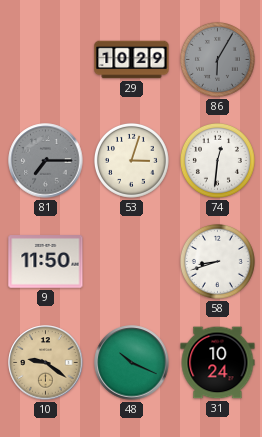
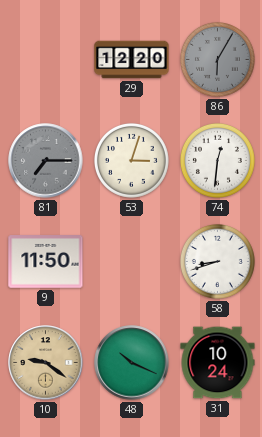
29: 10:29 -> 12:20 (132, 60)
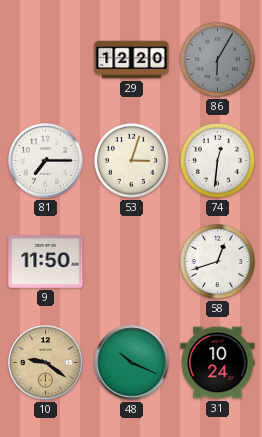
81 dial: grey -> white (46, 161)
58: 8:42 -> 12:42 (217, 261)
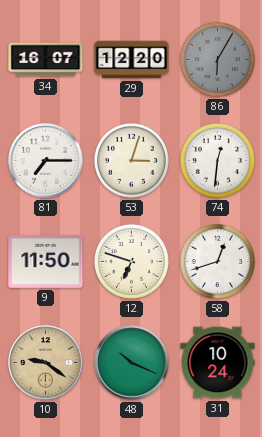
34: none -> 16:07 (46, 60)
12: none -> 6:48 (131, 261)
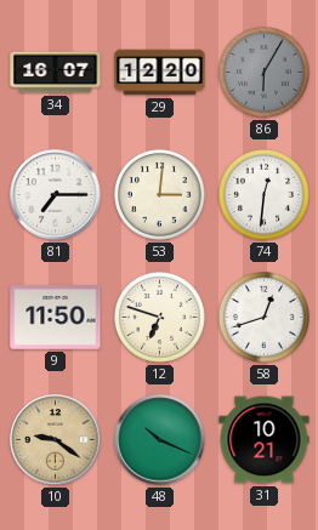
53: 3:03 -> 3:01 (159, 194)
31: 10:24 -> 10:21 (265, 440)
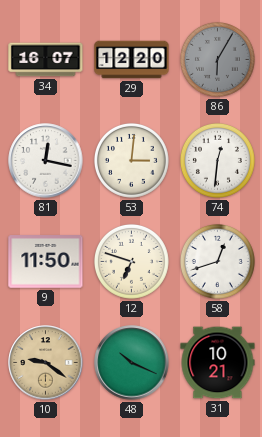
81: 7:15 -> 12:17 (46, 161)
